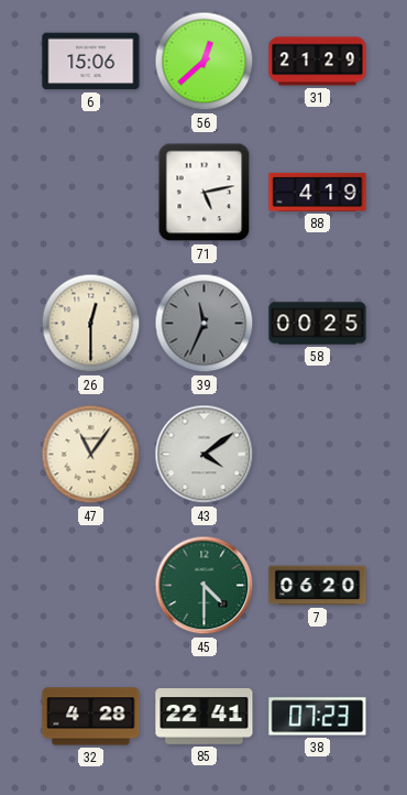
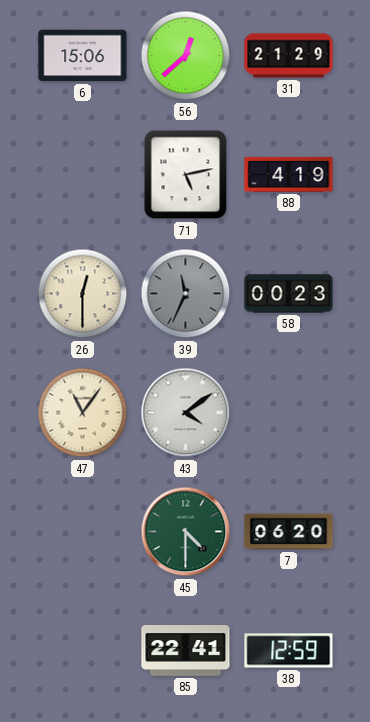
58: 00:25 -> 00:23 (289, 294)
32: 4:28 -> none (91, 717)
38: 07:23 -> 12:59 (289, 651)
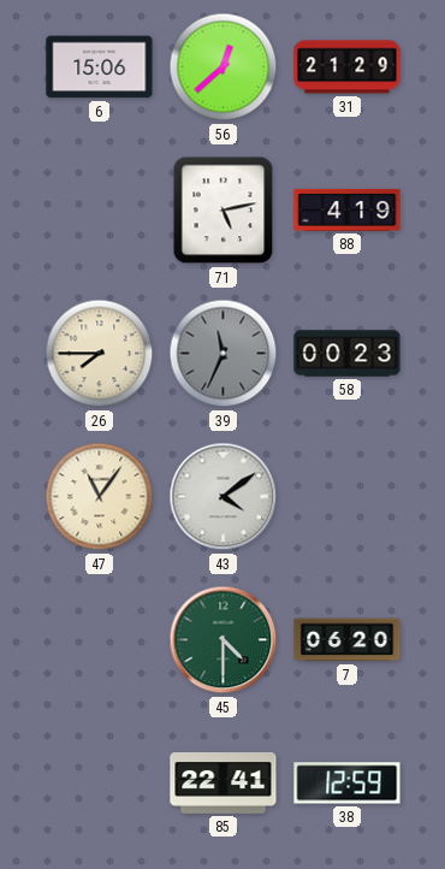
26: 12:30 -> 7:45 (100, 354)
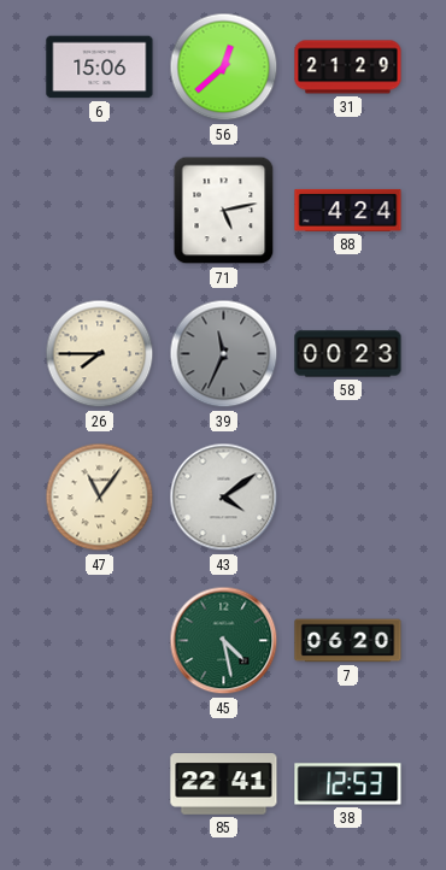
88: 4:19 -> 4:24 (348, 210)
45: 4:30 -> 4:28 (224, 641)
38: 12:59 -> 12:53 (348, 784)
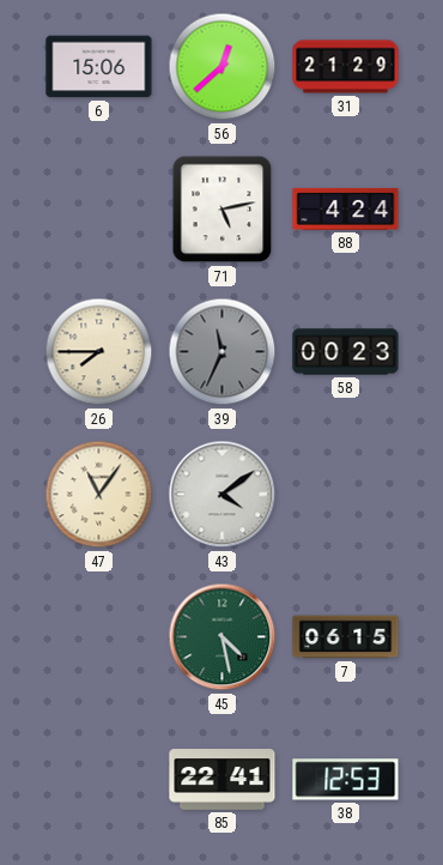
7: 06:20 -> 06:15 (346, 637)
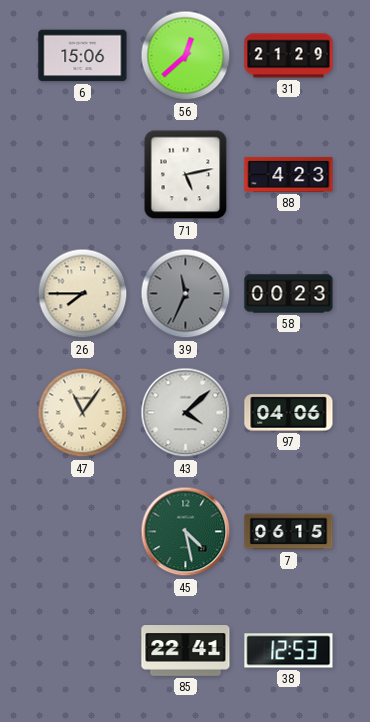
88: 4:24 -> 4:23 (289, 174)
43: 4:09 -> 4:08 (186, 413)
97: none -> 04:06 (289, 413)
